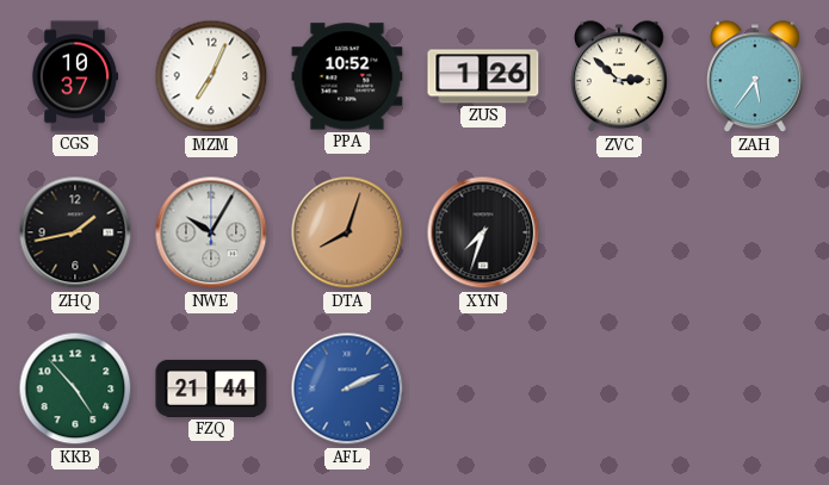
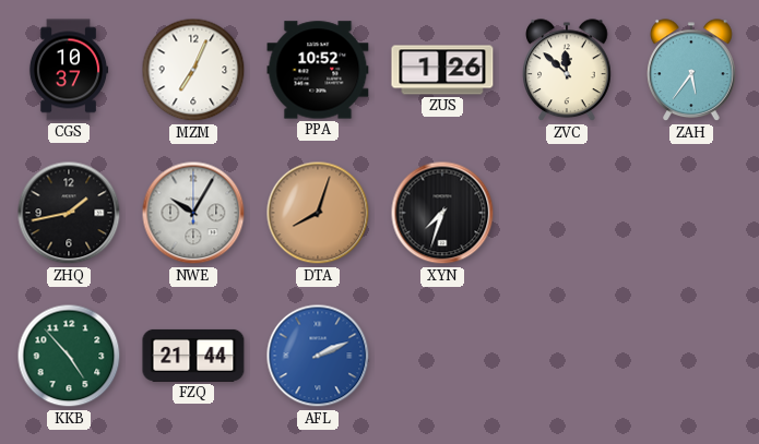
ZVC: 2:52 -> 11:52 (568, 71)
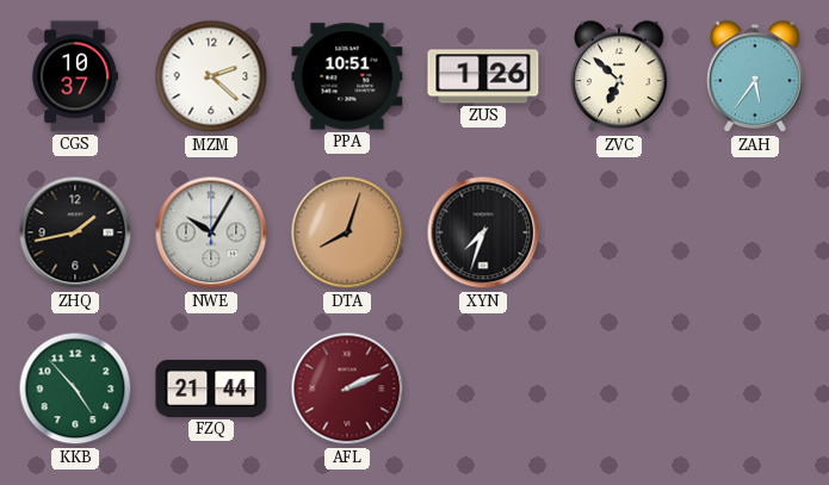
MZM: 7:04 -> 2:22 (211, 76)
PPA: 10:52 -> 10:51 (347, 76)
ZVC: 11:52 -> 6:52 (620, 77)
AFL dial: blue -> burgundy (347, 388)
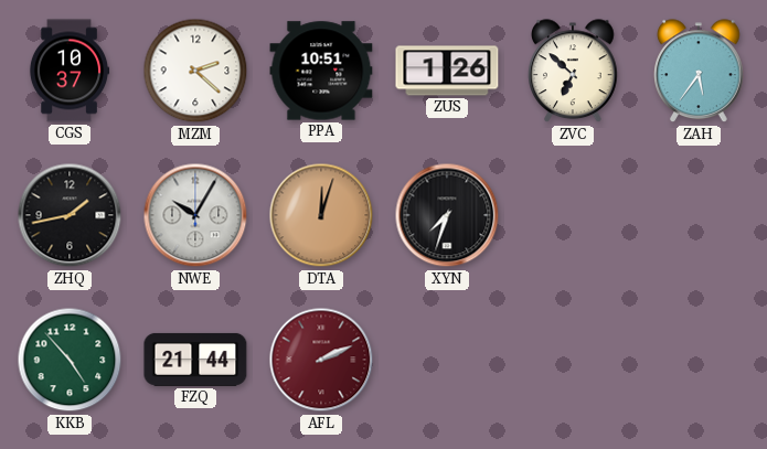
DTA: 8:03 -> 12:03 (321, 215)
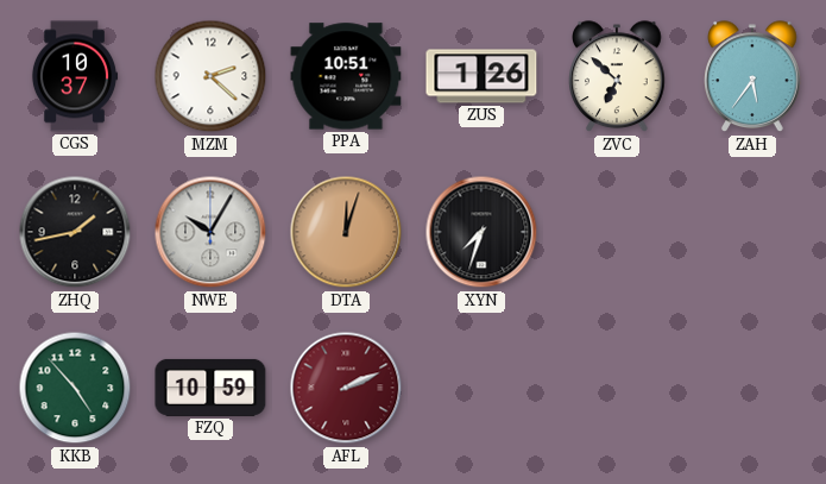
FZQ: 21:44 -> 10:59 (210, 388)
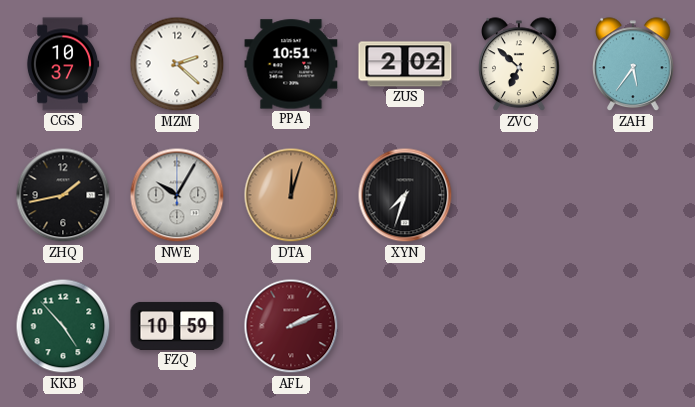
ZUS: 1:26 -> 2:02 (405, 64)
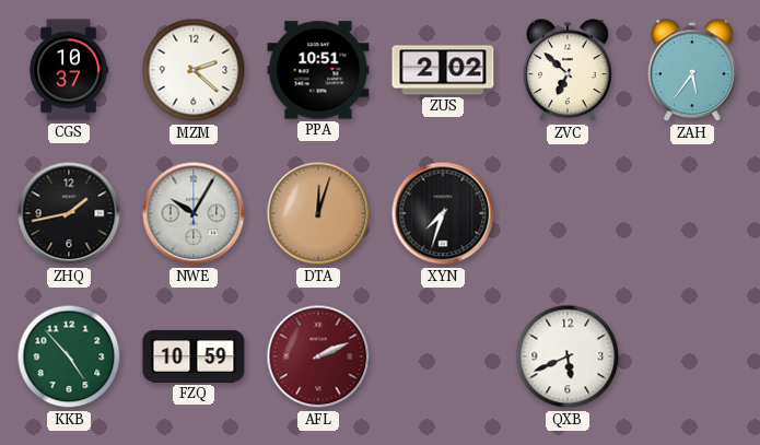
QXB: none -> 5:41 (568, 356)
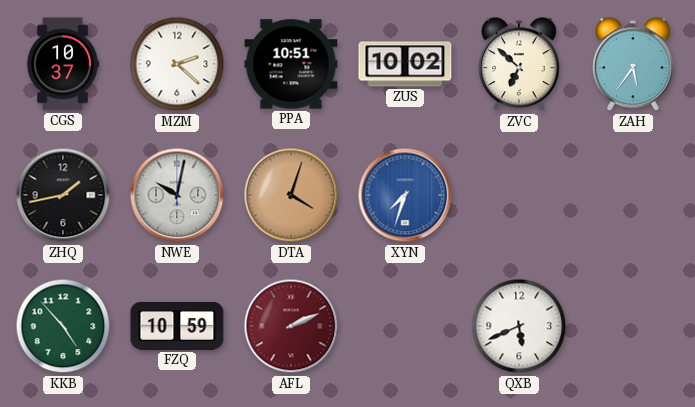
ZUS: 2:02 -> 10:02 (405, 64)
NWE: 10:05 -> 10:02 (177, 195)
DTA: 12:03 -> 4:03 (291, 195)
XYN dial: black -> blue (405, 195)
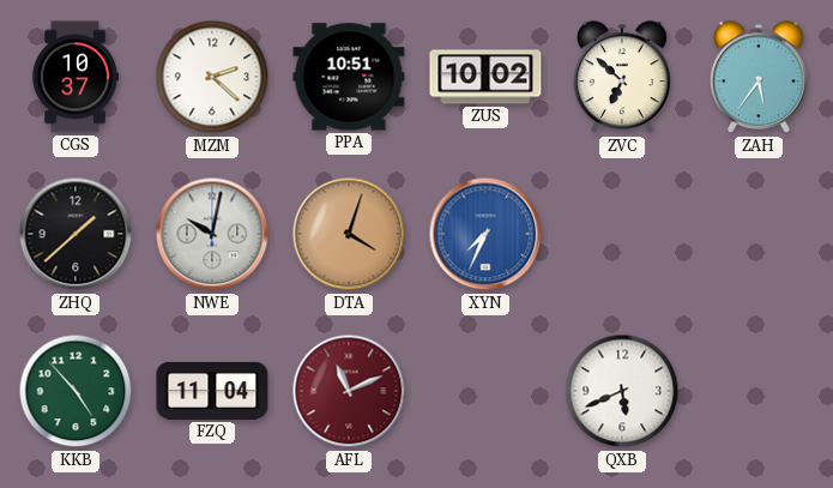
ZHQ: 1:43 -> 1:38 (76, 234)
XYN: 7:33 -> 7:34 (485, 234)
FZQ: 10:59 -> 11:04 (212, 391)
AFL: 2:11 -> 11:11 (349, 391)
